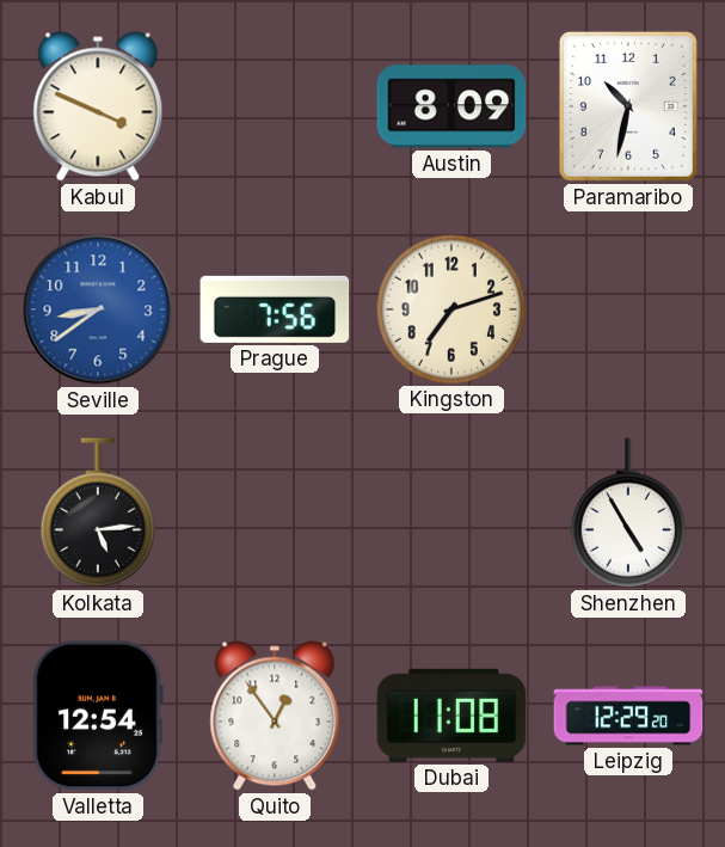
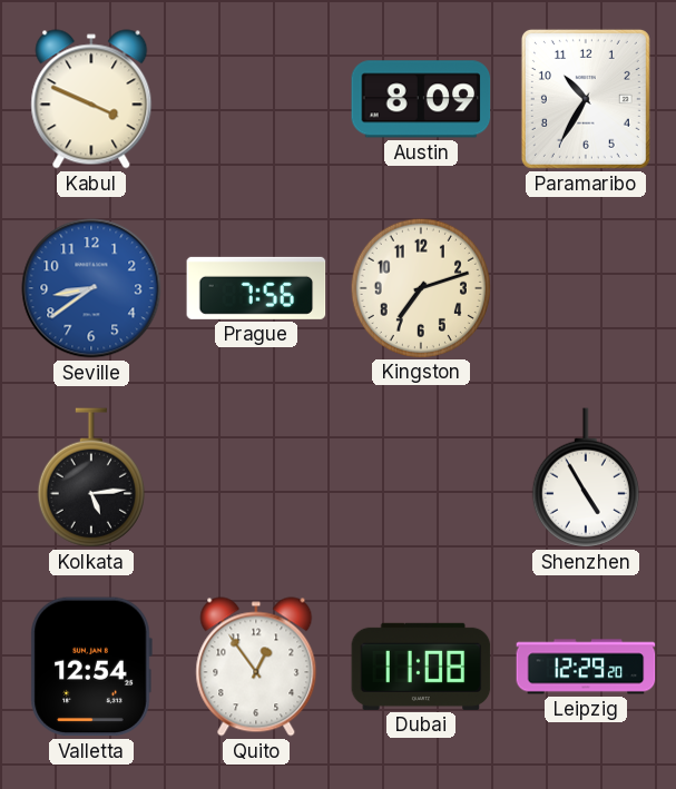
Paramaribo: 10:32 -> 10:35 (586, 99)
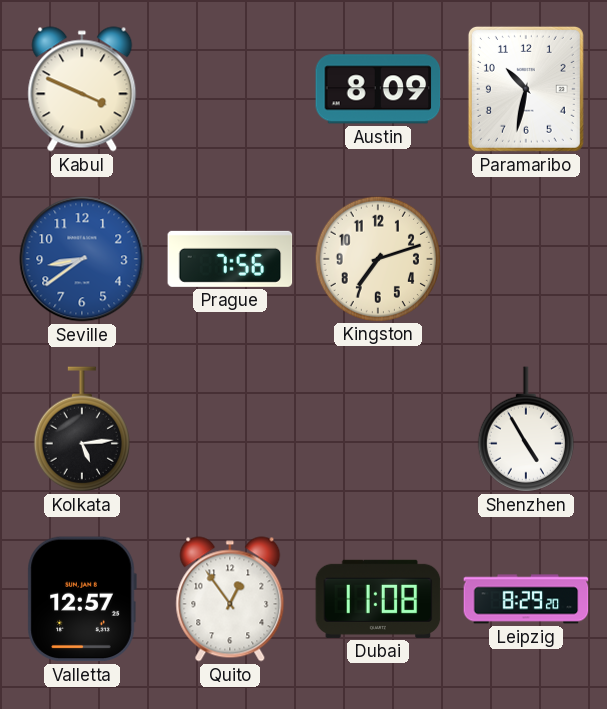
Paramaribo: 10:35 -> 10:32 (526, 89)
Valletta: 12:54 -> 12:57 (82, 599)
Leipzig: 12:29 -> 8:29 (526, 599)
